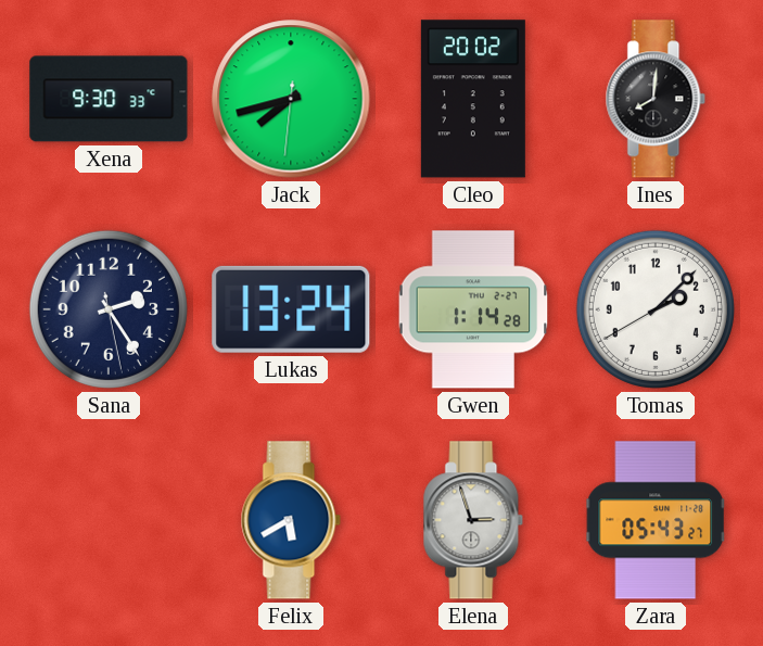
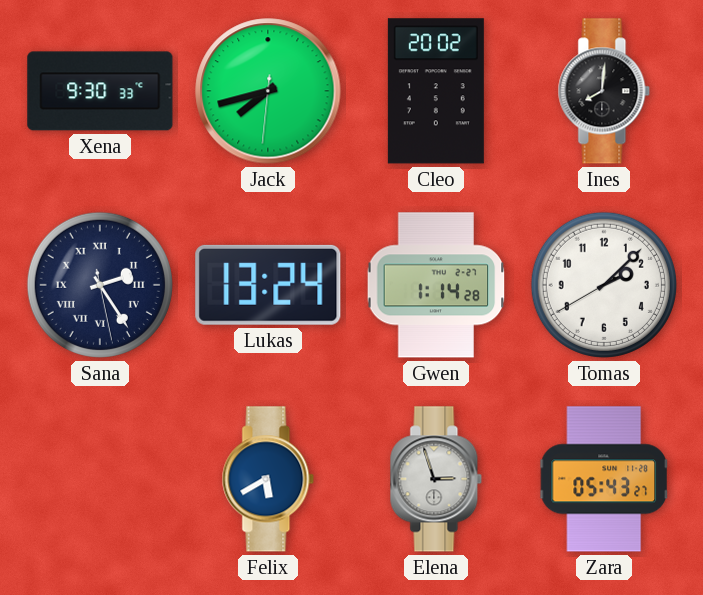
Sana numerals: Arabic -> Roman (100, 285)
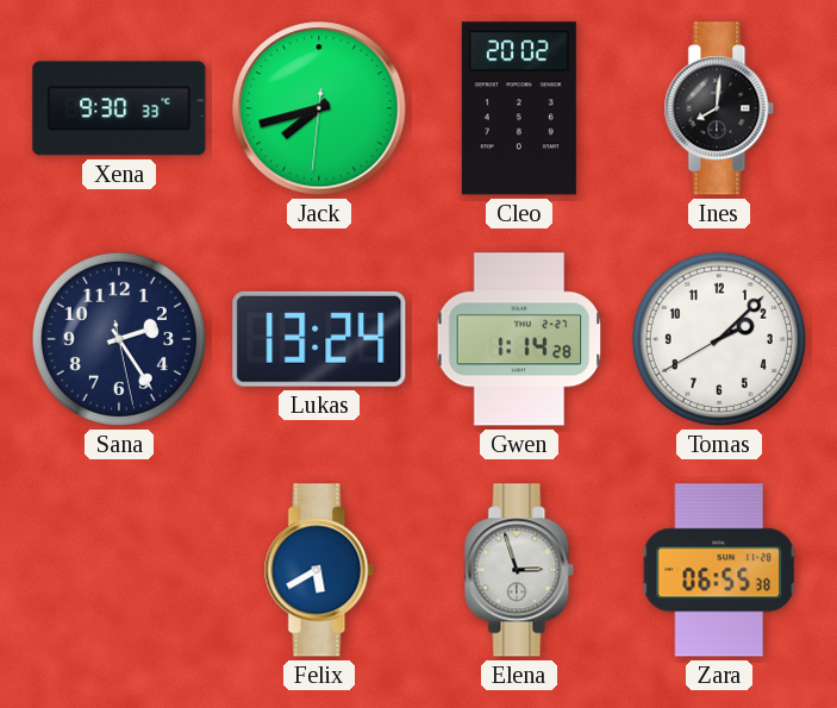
Sana numerals: Roman -> Arabic (119, 339)
Zara: 05:43 -> 06:55 (719, 570)
